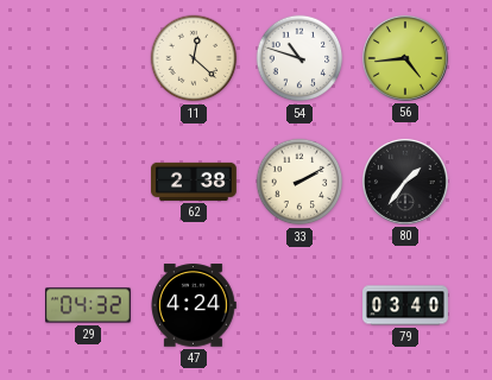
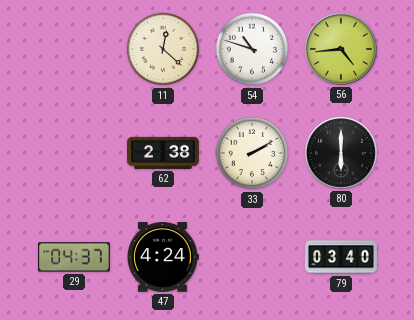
80: 1:36 -> 6:00 (341, 153)
29: 04:32 -> 04:37 (75, 257)
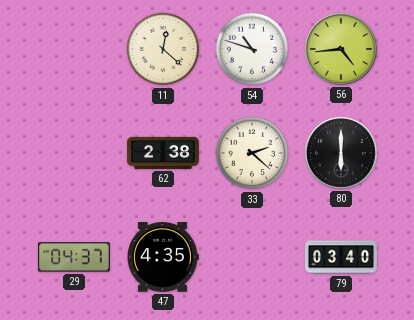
33: 2:10 -> 2:22 (252, 153)
47: 4:24 -> 4:35 (163, 257)
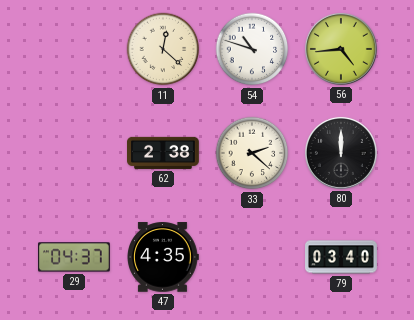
80: 6:00 -> 12:00 (341, 153)
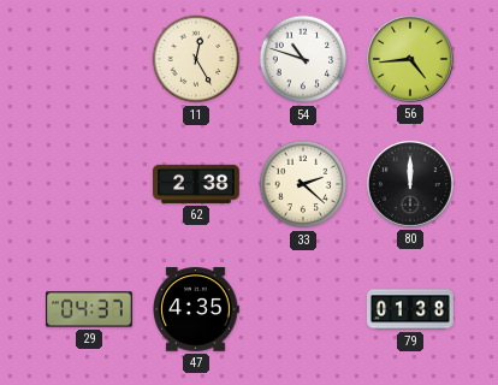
11: 12:22 -> 12:25 (196, 59)
79: 03:40 -> 01:38 (411, 309)
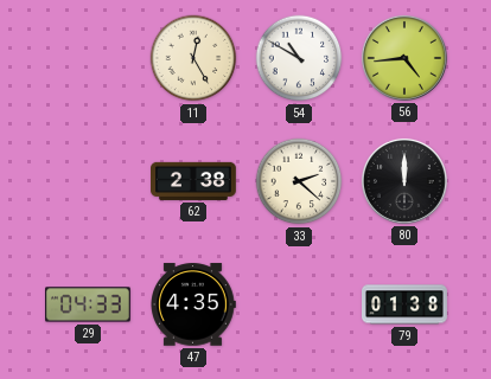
54: 10:48 -> 10:50 (299, 58)
29: 04:37 -> 04:33 (89, 304)
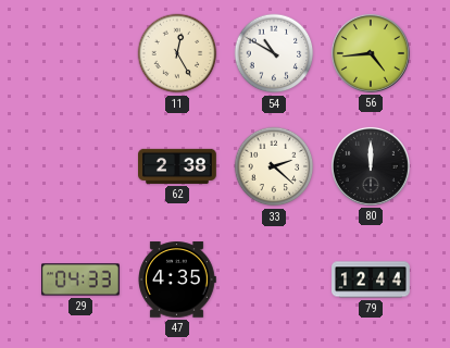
79: 01:38 -> 12:44 (372, 279)
